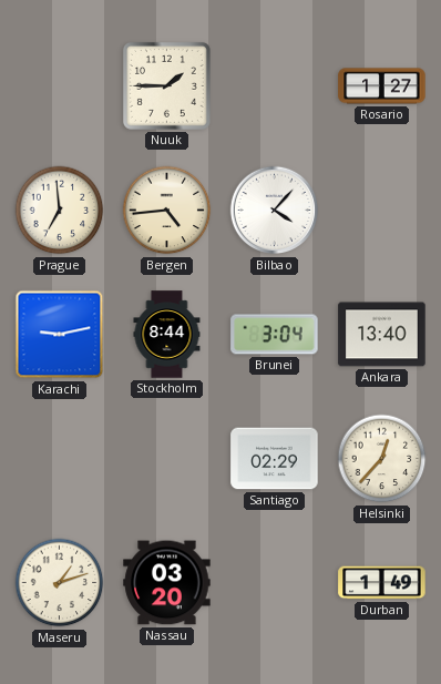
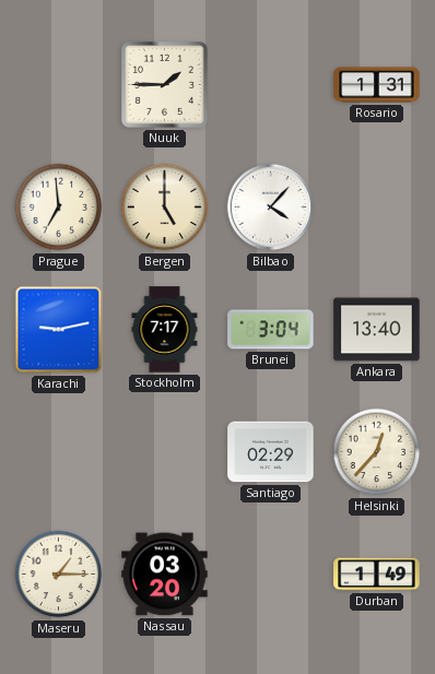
Rosario: 1:27 -> 1:31 (377, 85)
Bergen: 4:44 -> 5:00 (165, 208)
Stockholm: 8:44 -> 7:17 (165, 330)
Maseru: 1:12 -> 1:15 (59, 575)
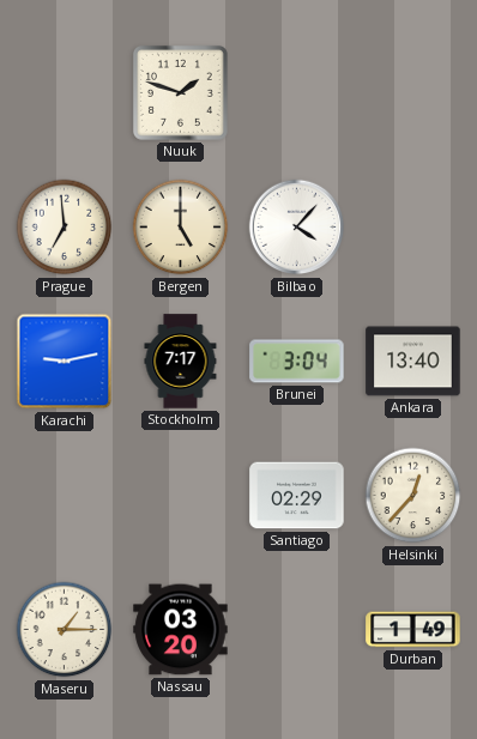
Nuuk: 1:45 -> 1:48 (180, 92)
Rosario: 1:31 -> none (377, 85)
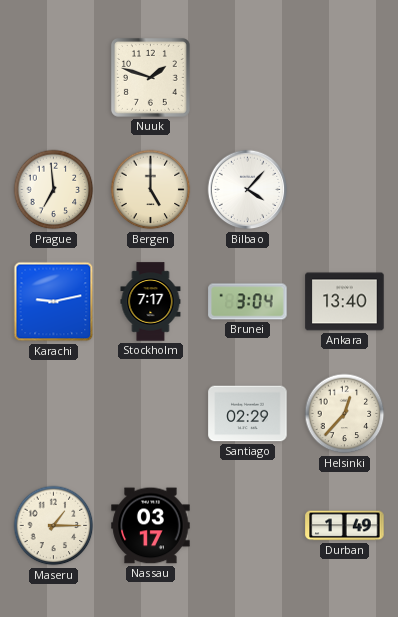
Nassau: 03:20 -> 03:17 (151, 526)
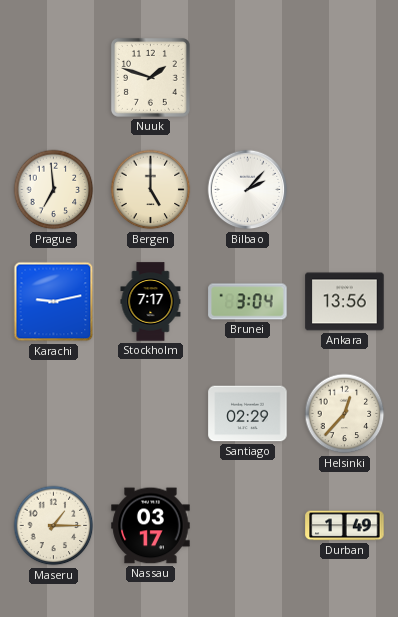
Bilbao: 4:07 -> 2:07 (248, 190)
Ankara: 13:40 -> 13:56 (345, 302)
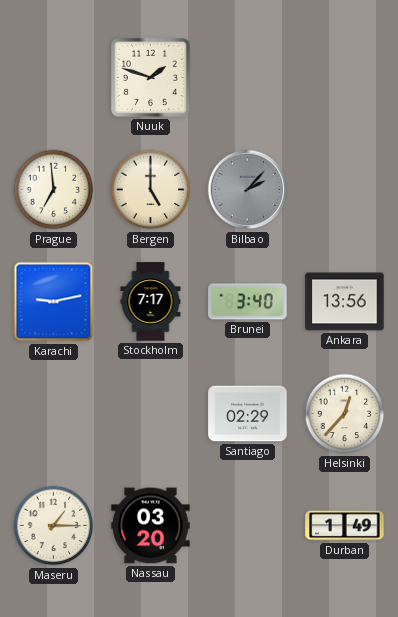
Bilbao dial: white -> grey (248, 190)
Brunei: 3:04 -> 3:40 (248, 302)
Nassau: 03:17 -> 03:20 (151, 526)
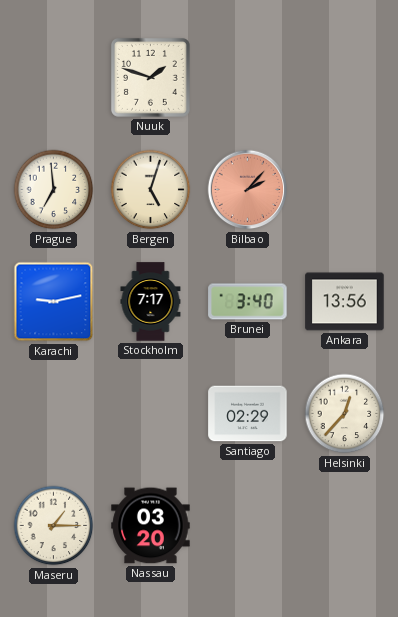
Bergen: 5:00 -> 5:03 (151, 190)
Bilbao dial: grey -> salmon (248, 190)
Durban: 1:49 -> none (345, 526)
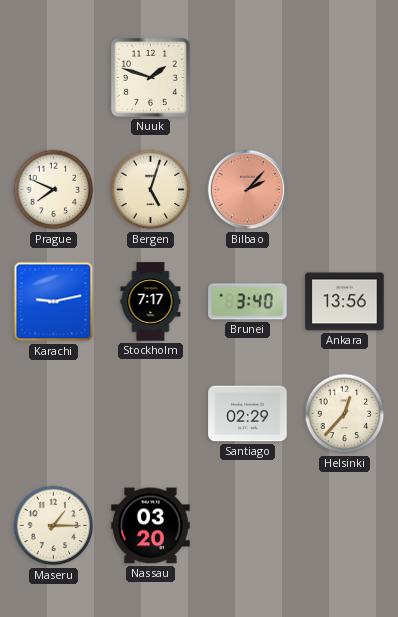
Prague: 6:59 -> 7:49 (54, 190)
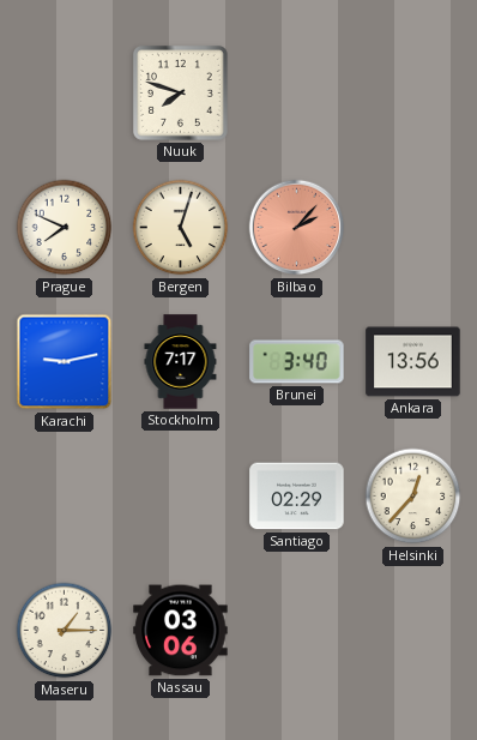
Nuuk: 1:48 -> 7:48 (180, 92)
Nassau: 03:20 -> 03:06 (181, 631)
